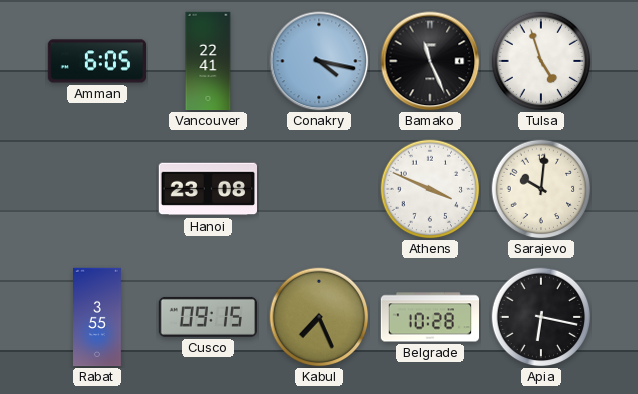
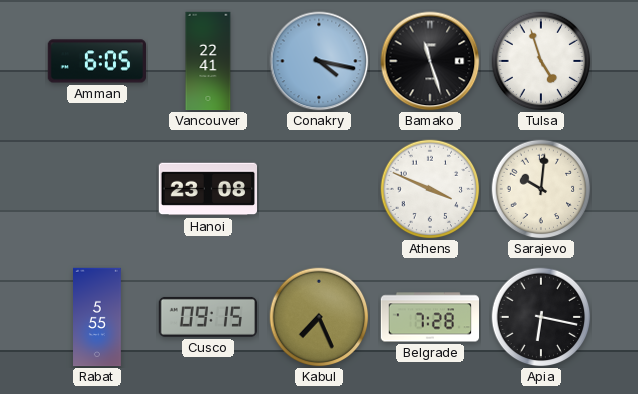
Bamako: 11:26 -> 11:27 (430, 61)
Rabat: 3:55 -> 5:55 (98, 317)
Belgrade: 10:28 -> 7:28 (429, 317)
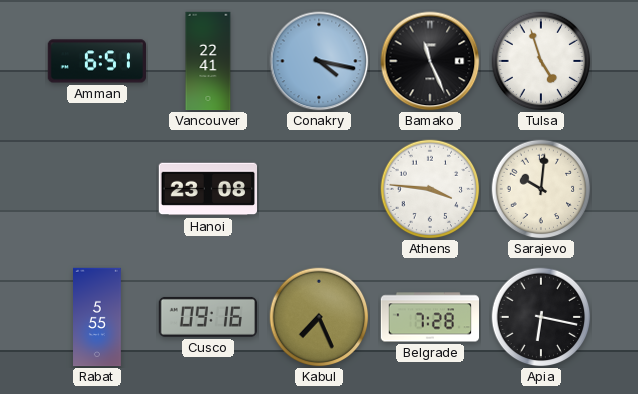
Amman: 6:05 -> 6:51 (96, 61)
Bamako: 11:27 -> 11:26 (430, 61)
Athens: 3:49 -> 3:46 (430, 189)
Cusco: 09:15 -> 09:16 (207, 317)
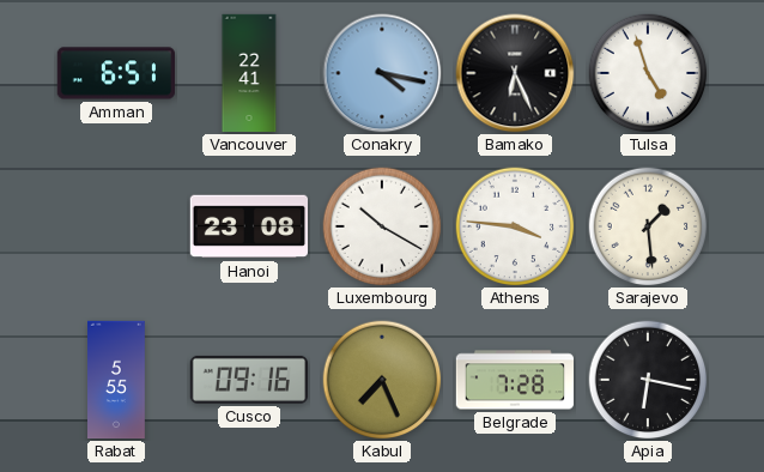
Bamako: 11:26 -> 6:26 (515, 73)
Luxembourg: none -> 10:20 (382, 226)
Sarajevo: 10:01 -> 1:29 (648, 226)
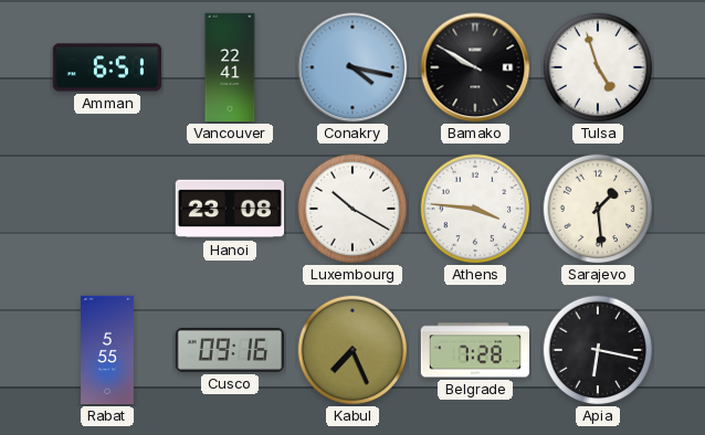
Bamako: 6:26 -> 9:50 (475, 67)
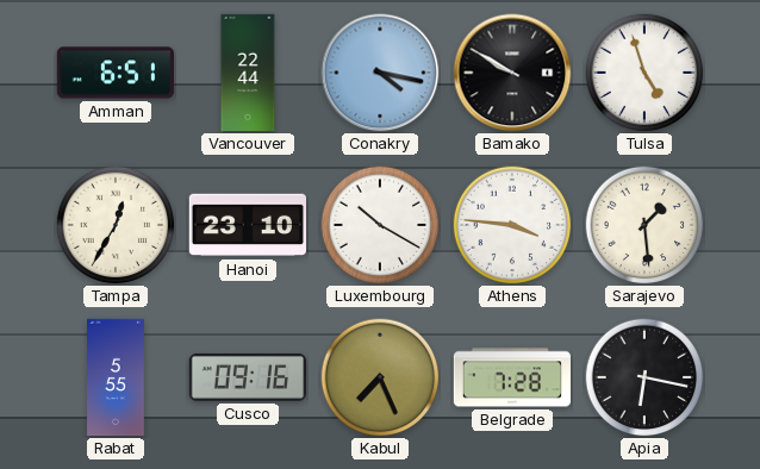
Vancouver: 22:41 -> 22:44 (248, 73)
Tampa: none -> 12:35 (116, 225)
Hanoi: 23:08 -> 23:10 (247, 225)
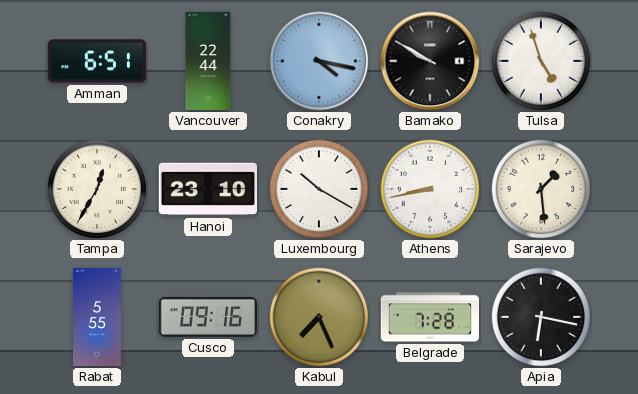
Athens: 3:46 -> 8:43 (430, 189)
